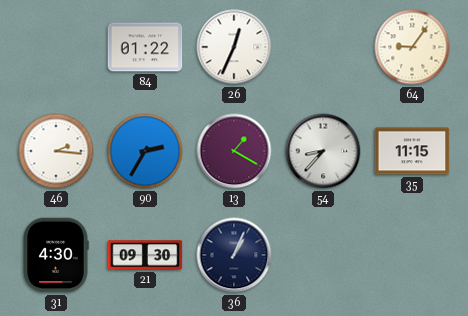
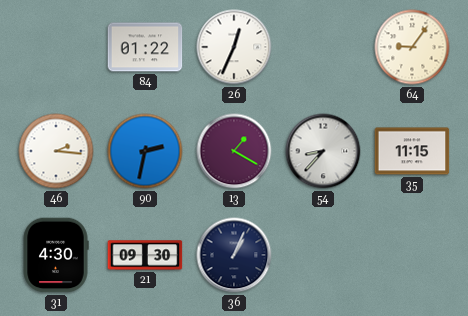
90: 2:35 -> 2:32 (145, 151)
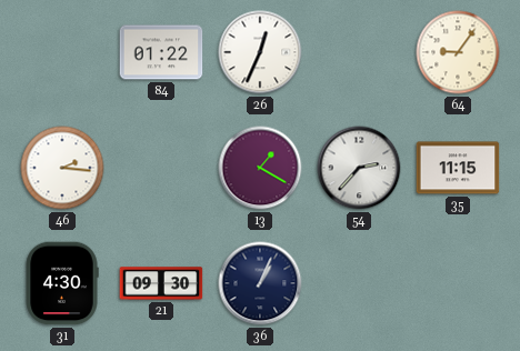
90: 2:32 -> none (145, 151)
54: 8:37 -> 2:37 (359, 168)
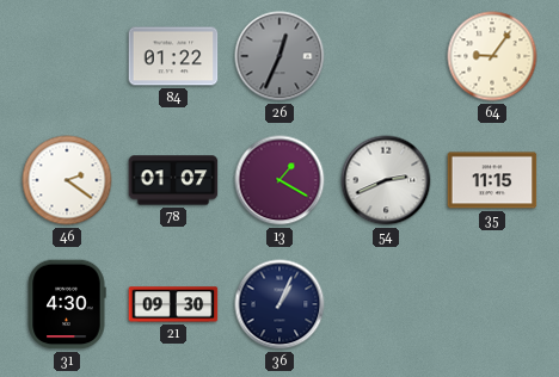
26 dial: white -> grey (279, 56)
46: 2:16 -> 2:21 (67, 180)
78: none -> 01:07 (173, 180)
54: 2:37 -> 2:41 (386, 180)
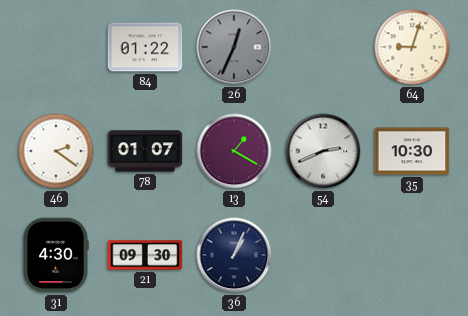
64: 9:06 -> 9:03 (412, 47)
35: 11:15 -> 10:30 (412, 151)
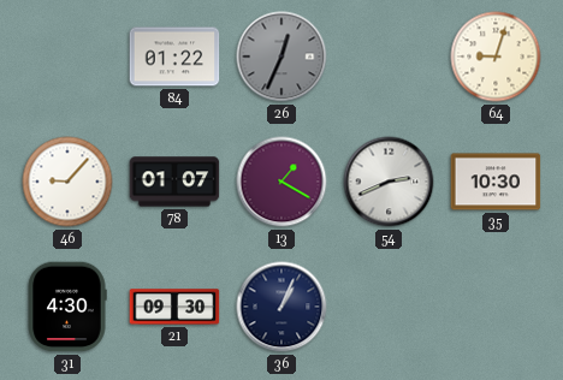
46: 2:21 -> 9:07 (67, 182)
